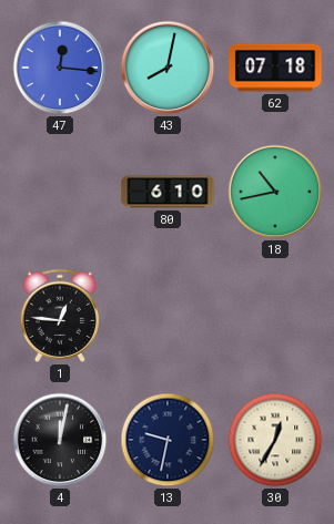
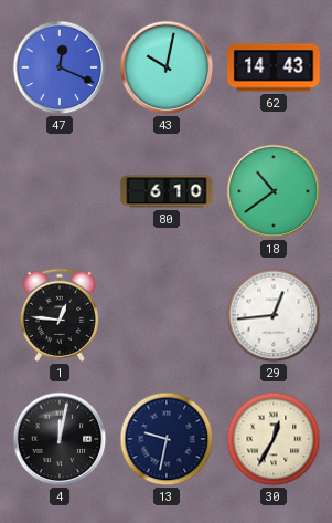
47: 12:16 -> 12:19 (60, 67)
43: 8:02 -> 10:02 (167, 67)
62: 07:18 -> 14:43 (274, 67)
18: 10:43 -> 10:39 (274, 191)
29: none -> 12:44 (274, 315)
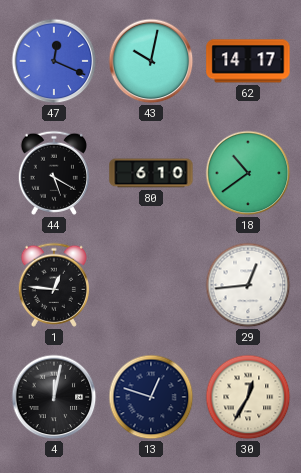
62: 14:43 -> 14:17 (248, 61)
44: none -> 5:20 (54, 173)
13: 9:32 -> 12:48 (151, 397)
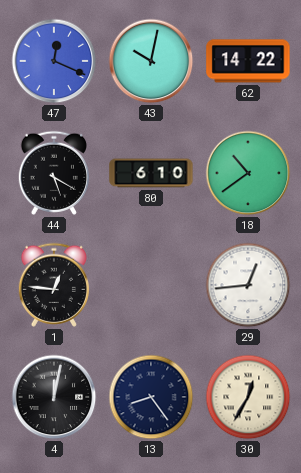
62: 14:17 -> 14:22 (248, 61)
13: 12:48 -> 8:24 (151, 397)
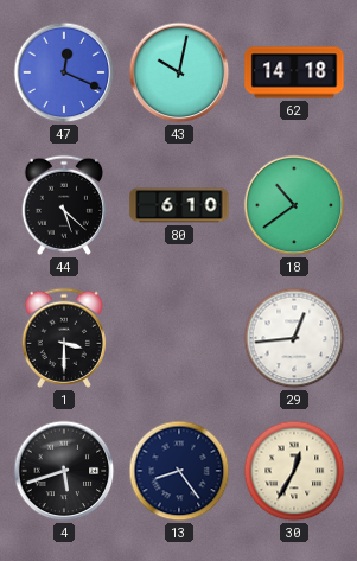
62: 14:22 -> 14:18 (294, 72)
44: 5:20 -> 5:22 (64, 205)
1: 12:46 -> 3:30 (64, 338)
4: 12:02 -> 5:42 (64, 471)
